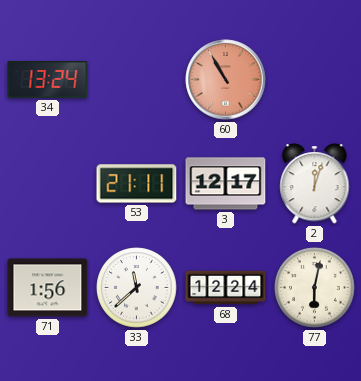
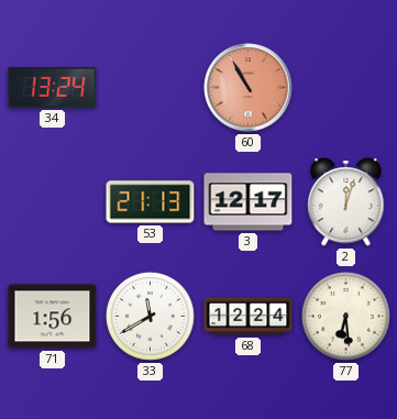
53: 21:11 -> 21:13 (151, 202)
33: 11:38 -> 11:40 (151, 317)
77: 6:02 -> 6:29 (346, 317)
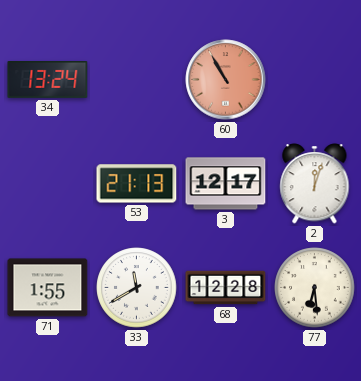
71: 1:56 -> 1:55 (48, 288)
68: 12:24 -> 12:28 (226, 288)
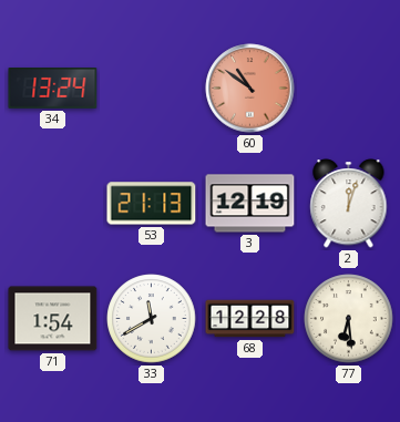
60: 10:55 -> 10:51 (250, 89)
3: 12:17 -> 12:19 (250, 204)
71: 1:55 -> 1:54 (53, 319)
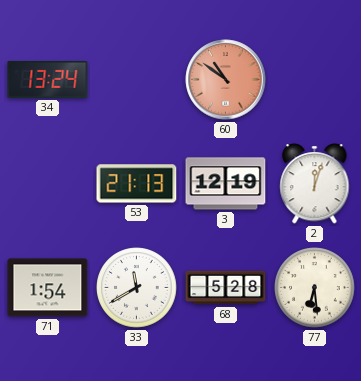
68: 12:28 -> 5:28 (226, 288)
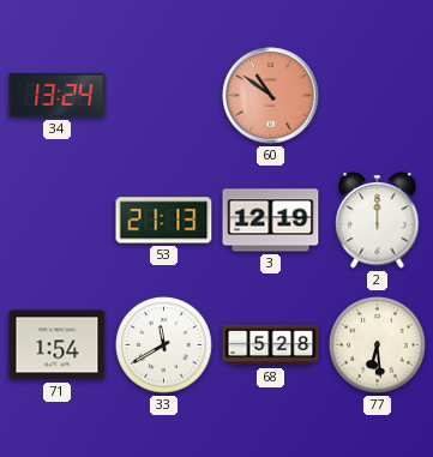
2: 12:03 -> 12:00 (378, 221)
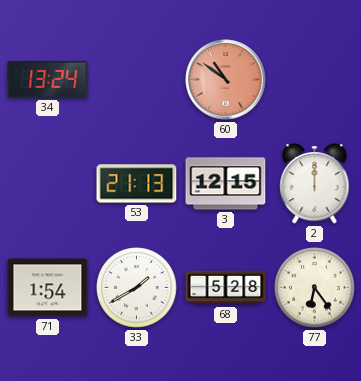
3: 12:19 -> 12:15 (226, 184)
33: 11:40 -> 1:40 (137, 288)
77: 6:29 -> 6:24 (315, 288)
